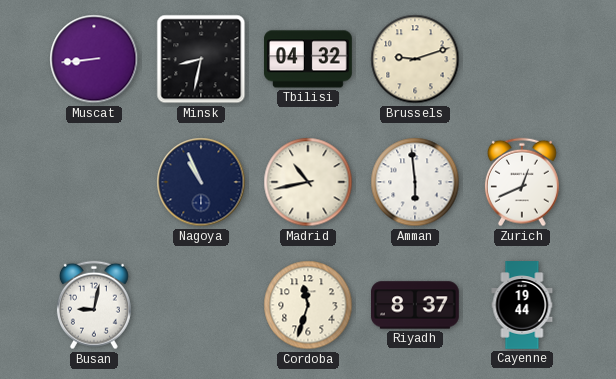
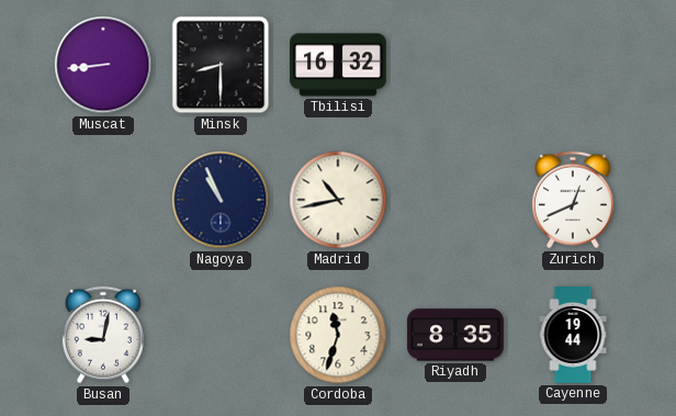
Minsk: 8:32 -> 8:30 (221, 65)
Tbilisi: 04:32 -> 16:32 (339, 65)
Brussels: 9:12 -> none (415, 59)
Amman: 5:59 -> none (415, 182)
Riyadh: 8:37 -> 8:35 (457, 335)
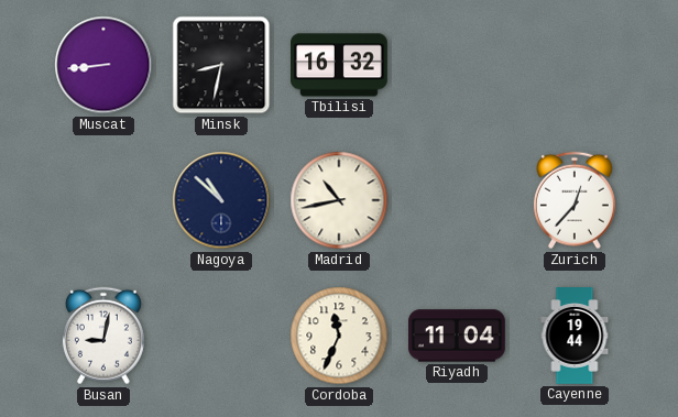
Minsk: 8:30 -> 8:32 (221, 65)
Nagoya: 10:56 -> 10:52 (221, 200)
Zurich: 12:41 -> 12:37 (575, 200)
Cordoba: 11:33 -> 11:34 (339, 336)
Riyadh: 8:35 -> 11:04 (458, 336)
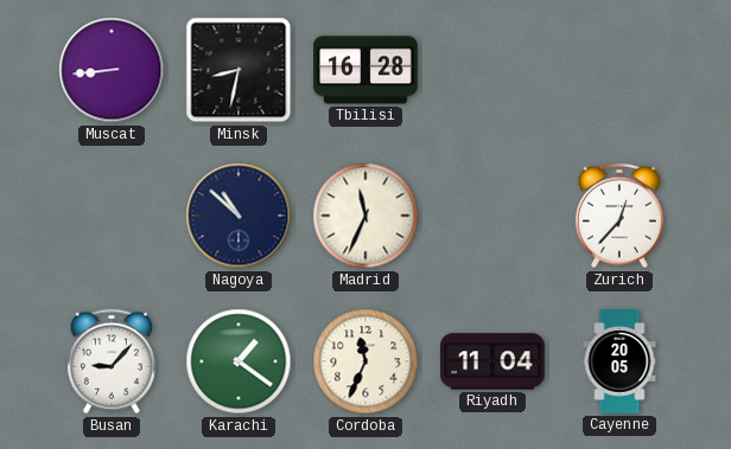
Tbilisi: 16:32 -> 16:28 (367, 70)
Madrid: 10:43 -> 11:34 (366, 216)
Busan: 9:02 -> 9:07 (112, 361)
Karachi: none -> 1:21 (239, 361)
Cayenne: 19:44 -> 20:05 (619, 361)
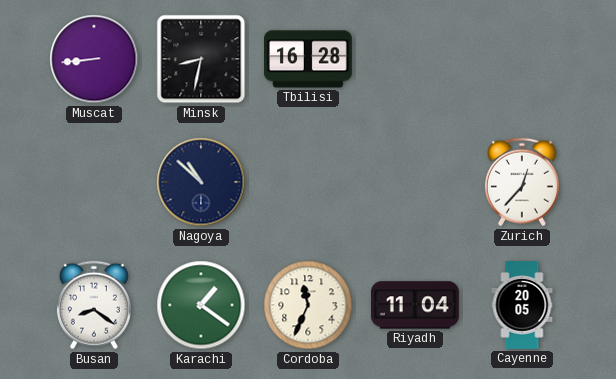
Madrid: 11:34 -> none (366, 216)
Busan: 9:07 -> 8:21 (94, 305)
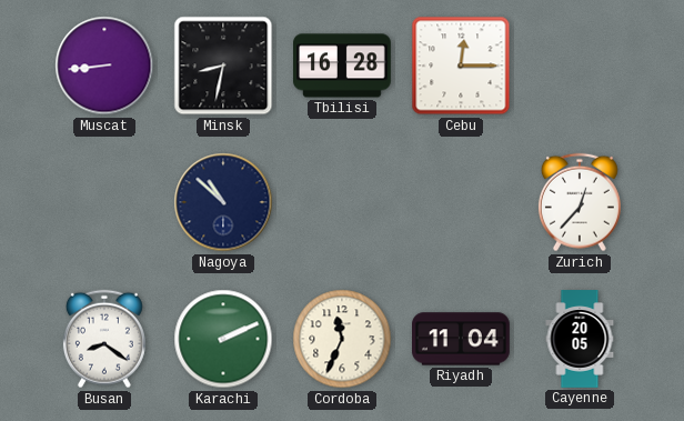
Cebu: none -> 12:15 (461, 66)
Karachi: 1:21 -> 2:11 (223, 339)
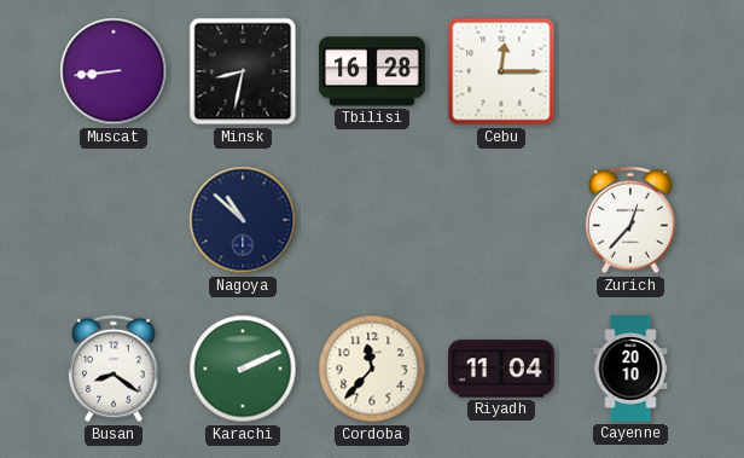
Cordoba: 11:34 -> 11:37 (372, 369)
Cayenne: 20:05 -> 20:10 (630, 369)
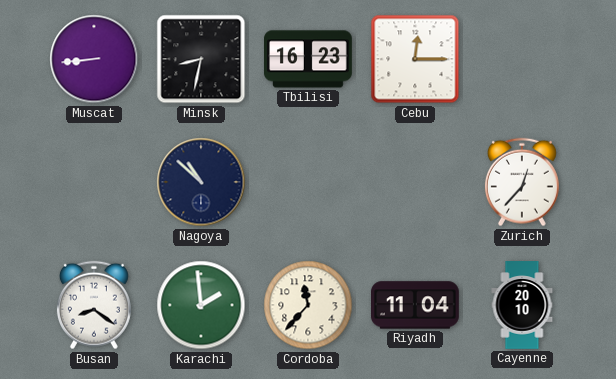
Tbilisi: 16:28 -> 16:23 (309, 59)
Karachi: 2:11 -> 1:59 (201, 305)
